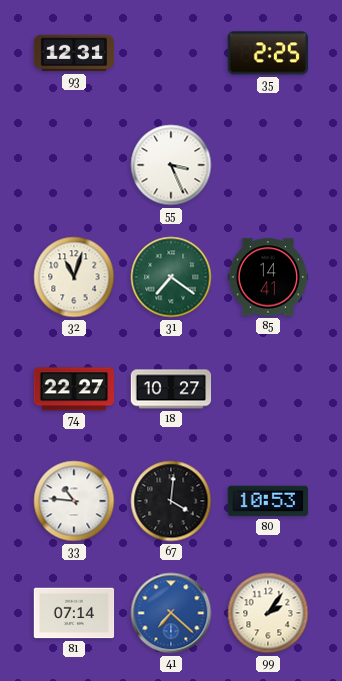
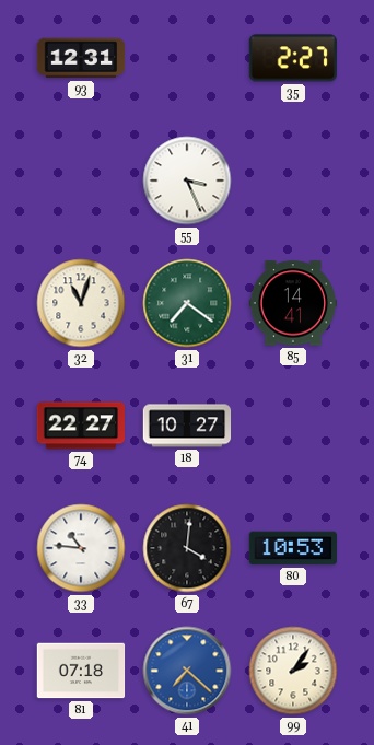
35: 2:25 -> 2:27 (293, 58)
81: 07:14 -> 07:18 (81, 671)
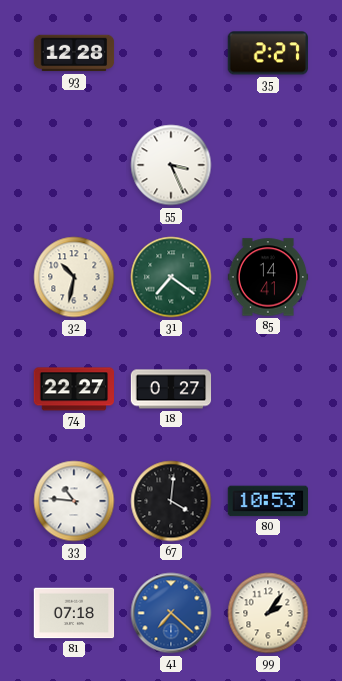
93: 12:31 -> 12:28 (74, 53)
32: 11:03 -> 10:32 (74, 277)
18: 10:27 -> 0:27 (171, 389)
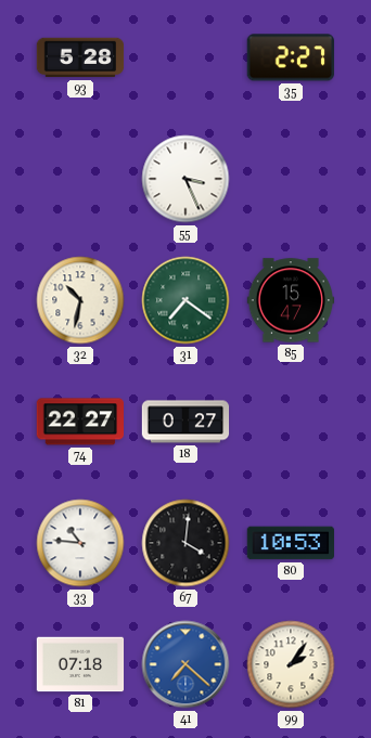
93: 12:28 -> 5:28 (80, 57)
85: 14:41 -> 15:47 (291, 300)
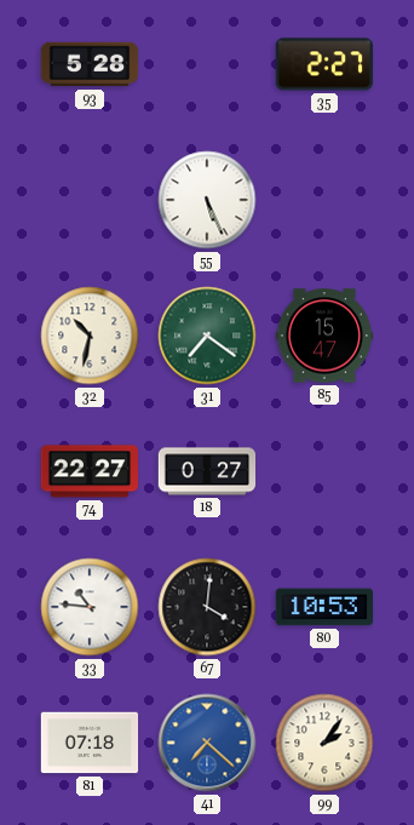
55: 3:26 -> 5:26 (207, 200)
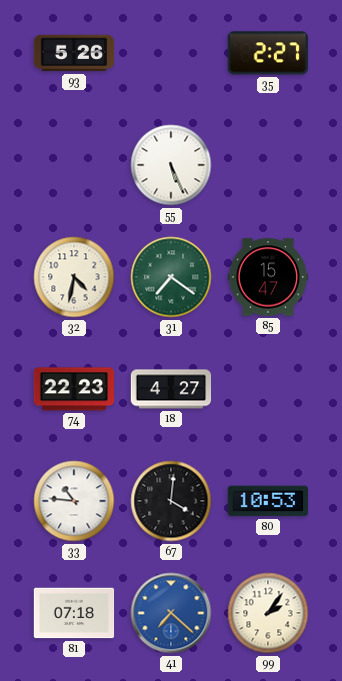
93: 5:28 -> 5:26 (74, 53)
32: 10:32 -> 4:32 (74, 277)
74: 22:27 -> 22:23 (73, 389)
18: 0:27 -> 4:27 (171, 389)
